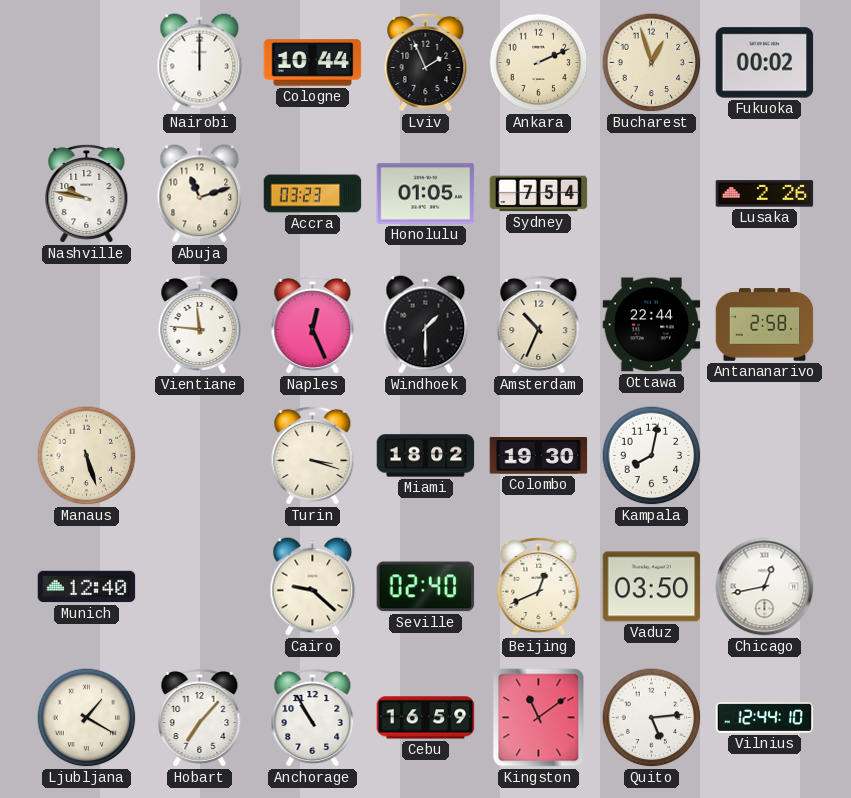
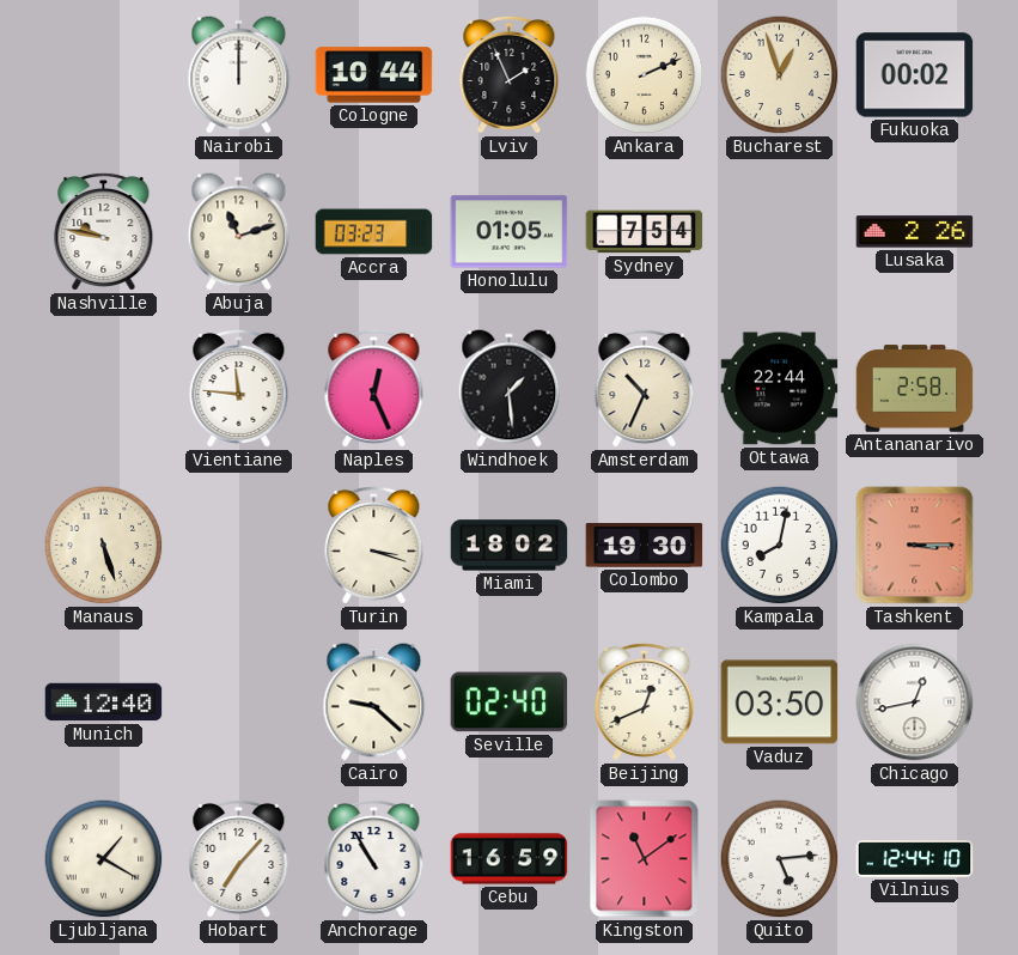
Windhoek: 1:30 -> 1:29 (510, 389)
Tashkent: none -> 3:15 (915, 546)
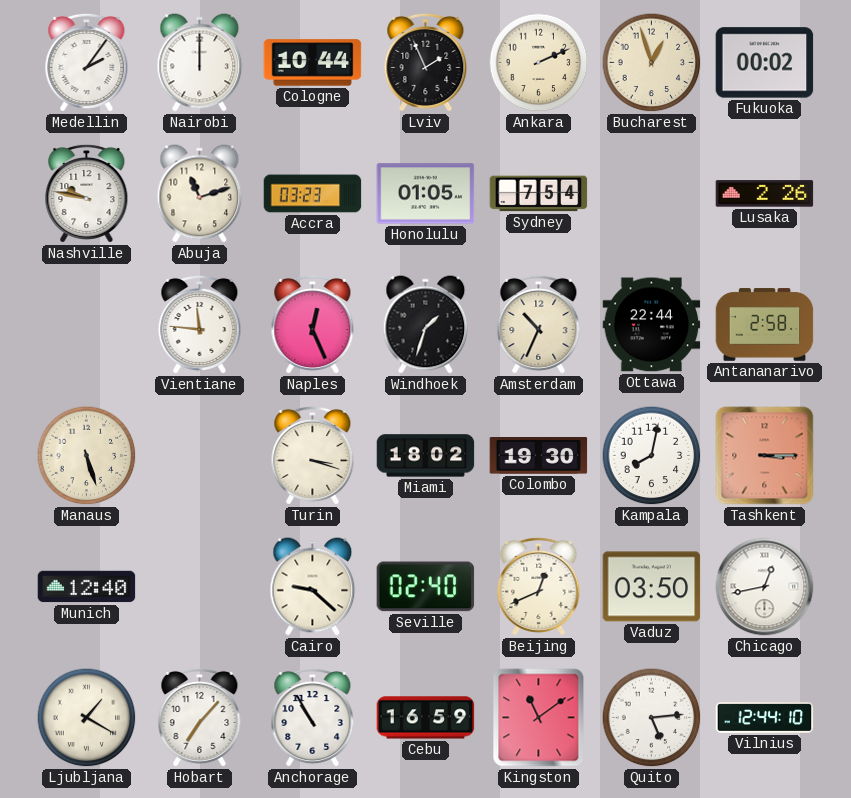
Medellin: none -> 2:06 (87, 62)
Windhoek: 1:29 -> 1:33 (426, 325)
